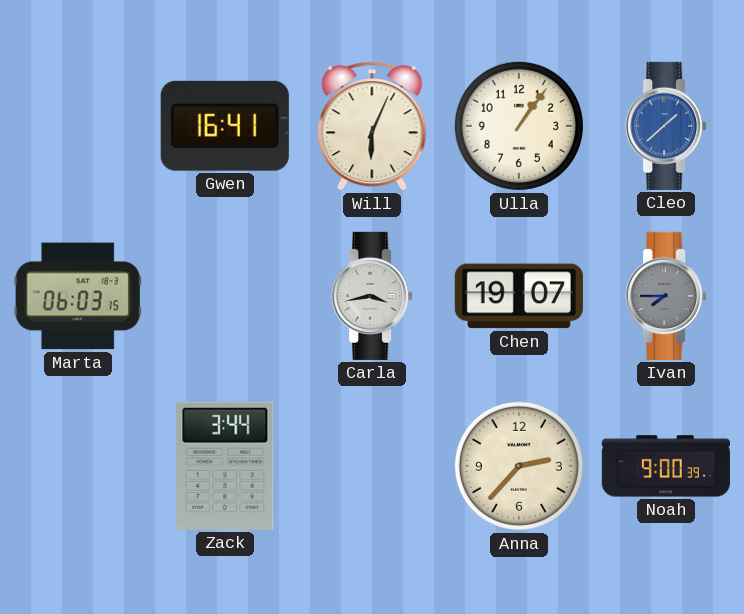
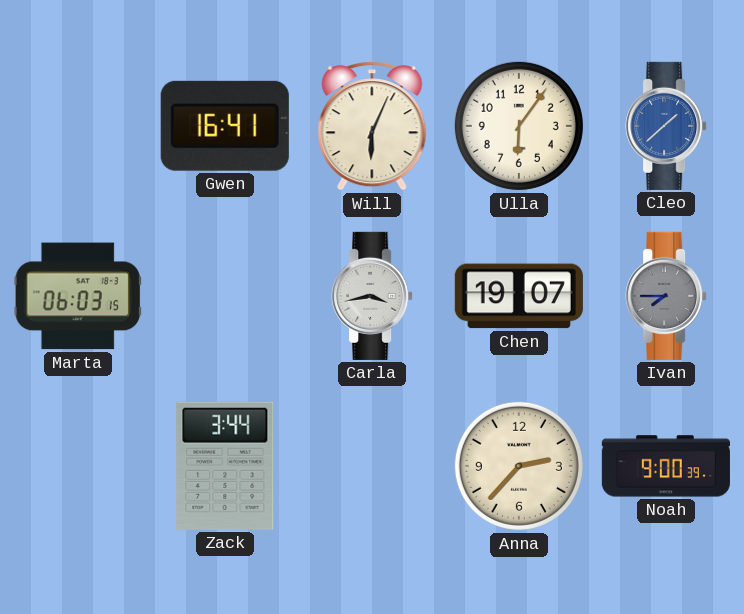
Ulla: 1:06 -> 6:06 (519, 126)
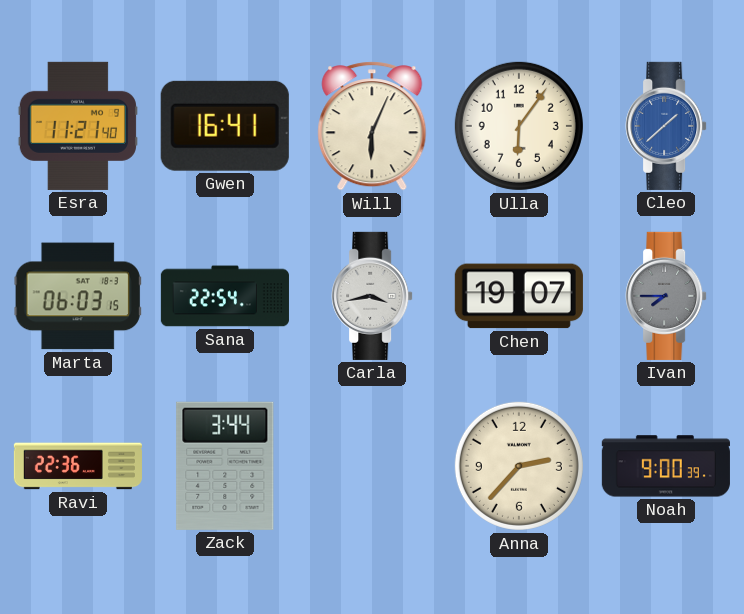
Esra: none -> 11:21 (78, 126)
Sana: none -> 22:54 (225, 296)
Ravi: none -> 22:36 (78, 466)
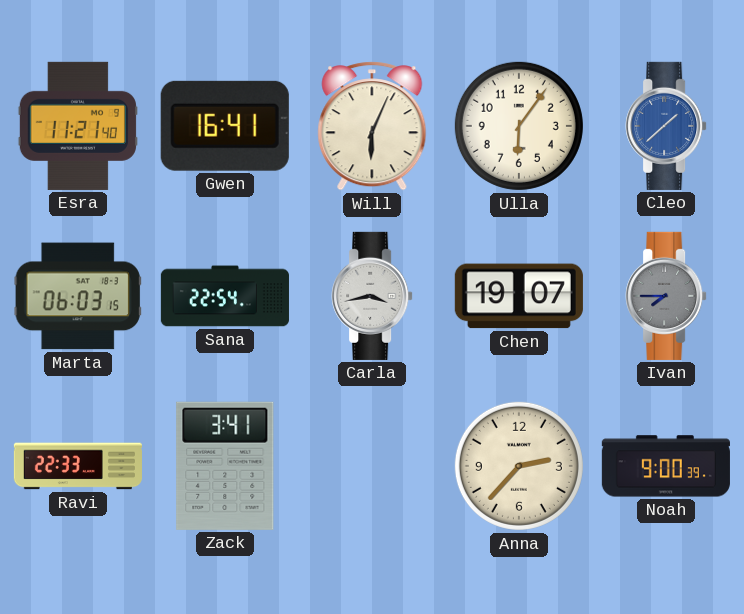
Ravi: 22:36 -> 22:33 (78, 466)
Zack: 3:44 -> 3:41 (225, 466)
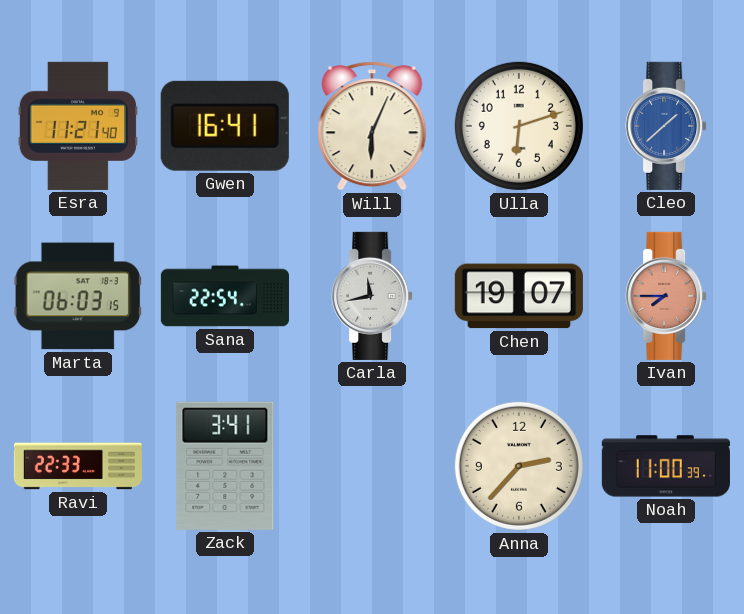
Ulla: 6:06 -> 6:12 (519, 126)
Carla: 3:43 -> 11:43 (372, 296)
Ivan dial: grey -> salmon (666, 296)
Noah: 9:00 -> 11:00 (666, 466)
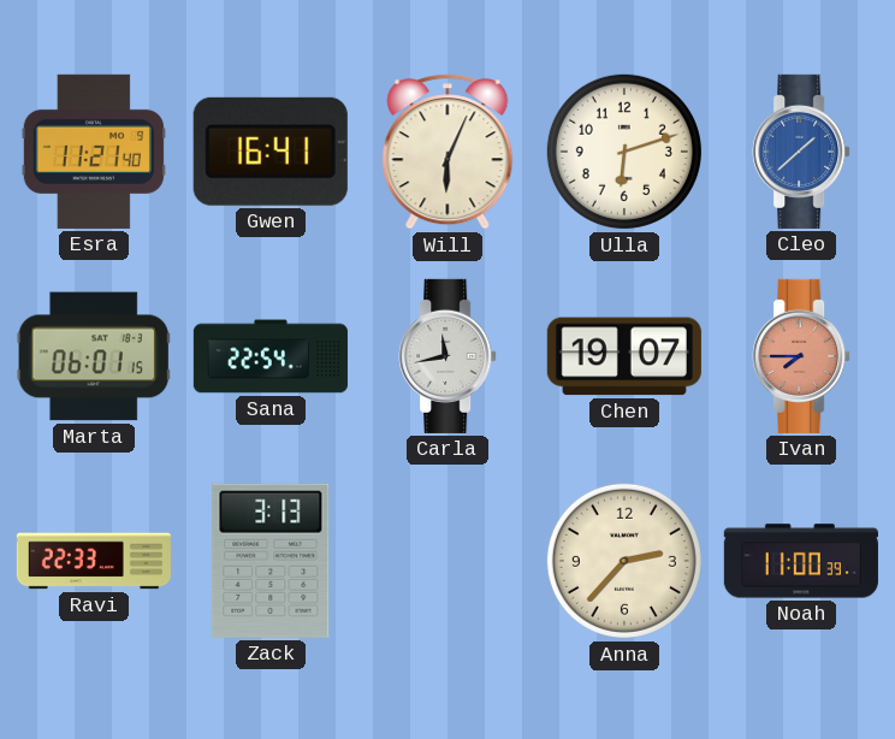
Marta: 06:03 -> 06:01 (94, 356)
Zack: 3:41 -> 3:13 (271, 561)
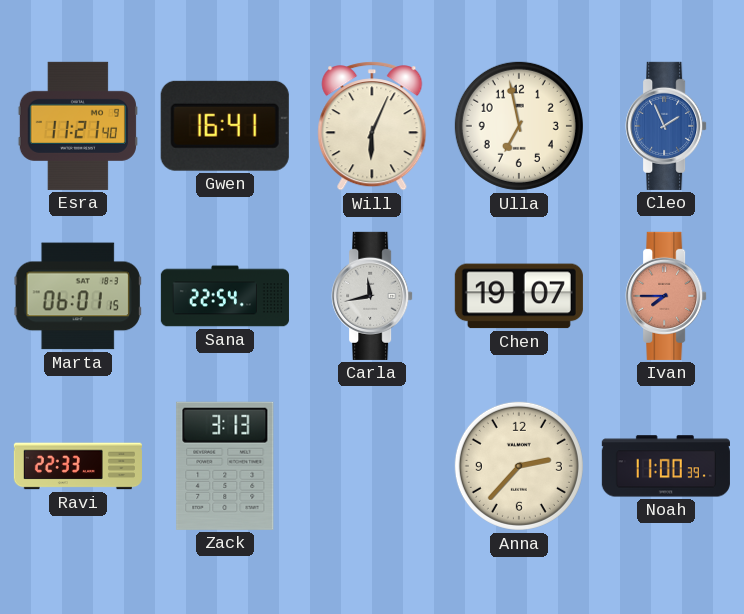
Ulla: 6:12 -> 6:58 (519, 126)
Cleo: 1:38 -> 1:56 (666, 126)
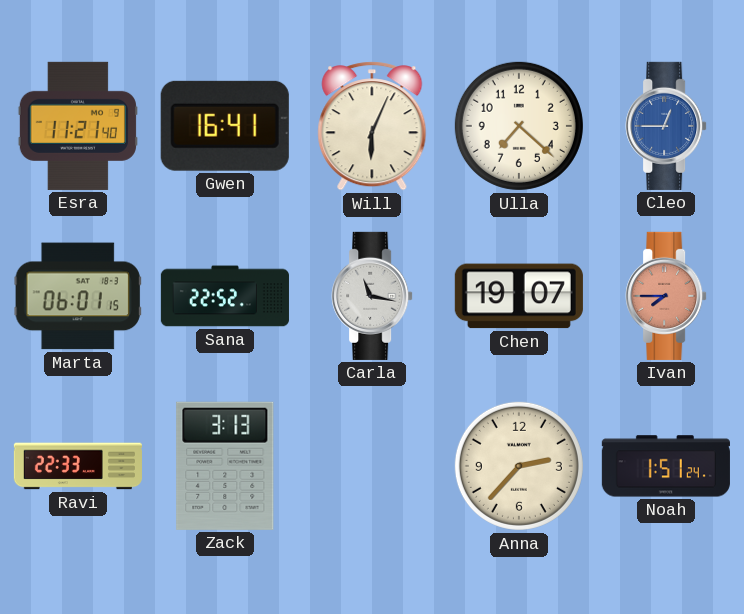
Ulla: 6:58 -> 7:22 (519, 126)
Cleo: 1:56 -> 12:45 (666, 126)
Sana: 22:54 -> 22:52 (225, 296)
Carla: 11:43 -> 11:17 (372, 296)
Noah: 11:00 -> 1:51 (666, 466)
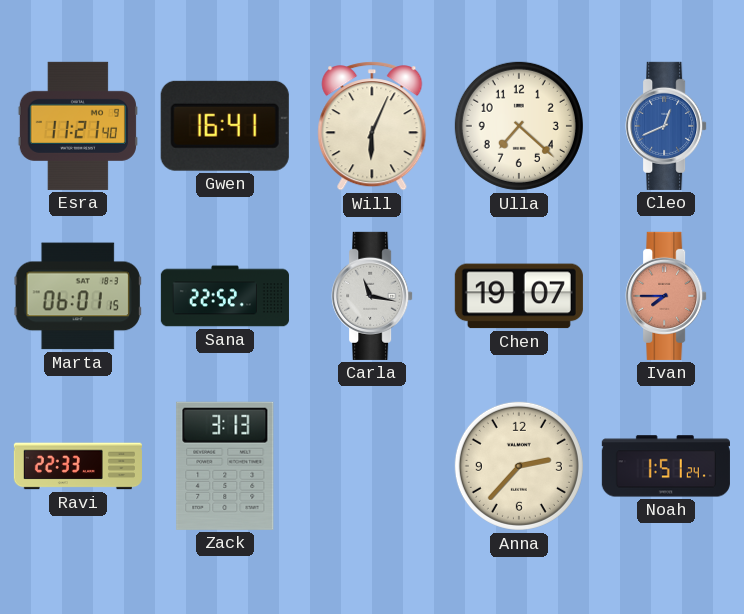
Cleo: 12:45 -> 12:41 (666, 126)
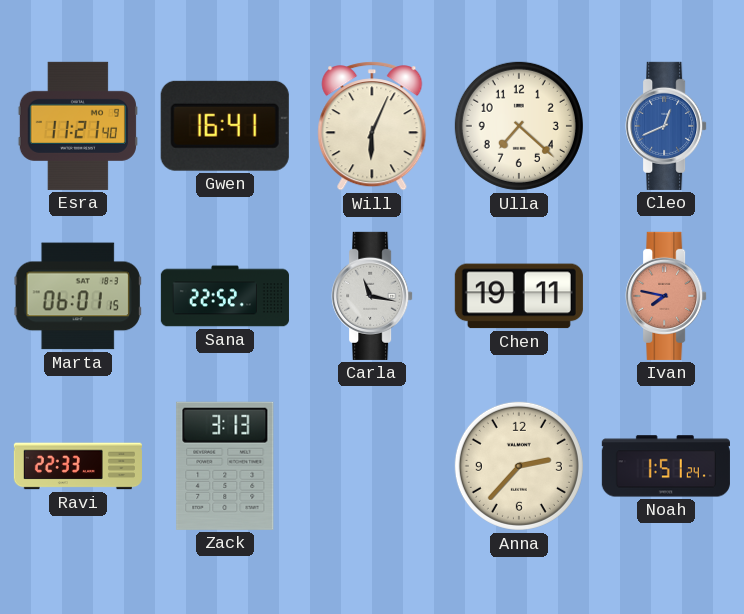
Chen: 19:07 -> 19:11 (519, 296)
Ivan: 7:45 -> 7:47 (666, 296)
